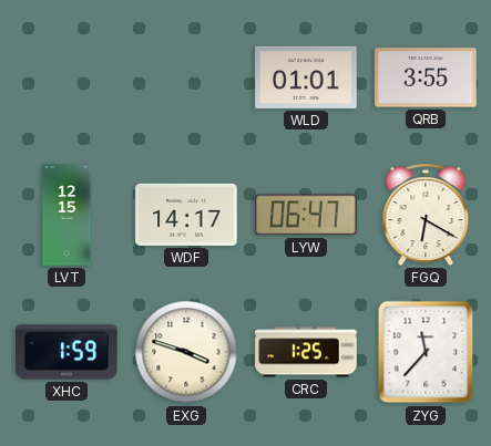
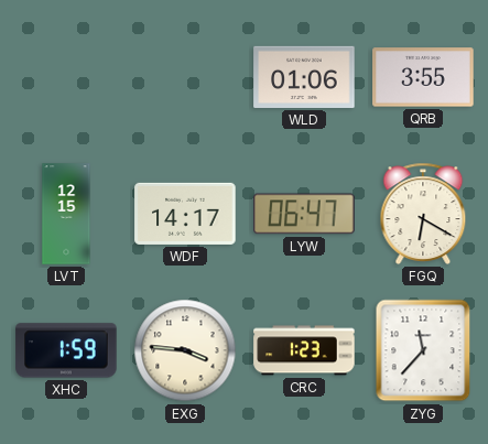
WLD: 01:01 -> 01:06 (304, 77)
EXG: 3:48 -> 3:46 (185, 350)
CRC: 1:25 -> 1:23 (304, 350)
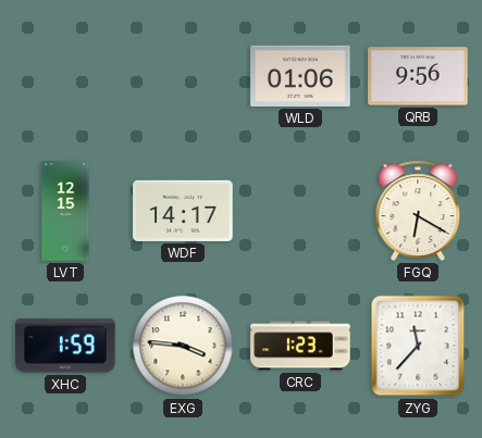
QRB: 3:55 -> 9:56 (418, 76)
LYW: 06:47 -> none (304, 214)
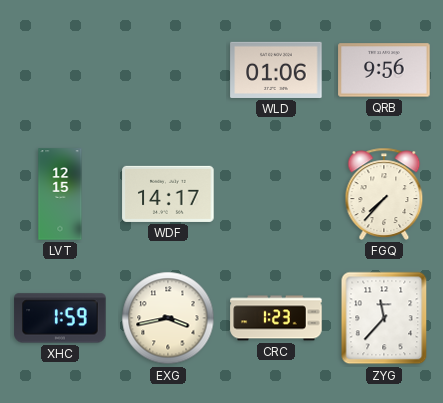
FGQ: 6:20 -> 7:37 (384, 194)
EXG: 3:46 -> 3:43 (168, 318)
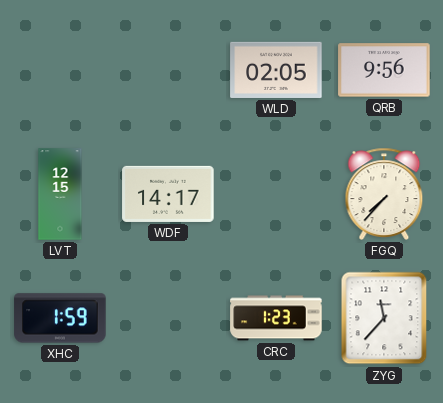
WLD: 01:06 -> 02:05 (276, 70)
EXG: 3:43 -> none (168, 318)
